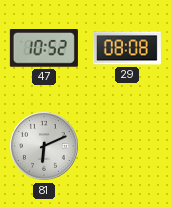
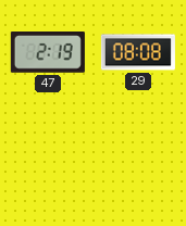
47: 10:52 -> 2:19 (48, 53)
81: 6:11 -> none (45, 147)
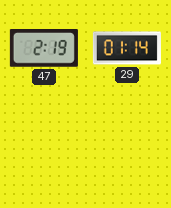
29: 08:08 -> 01:14 (127, 48)
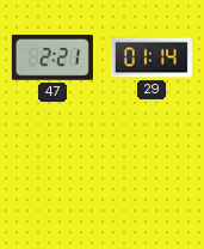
47: 2:19 -> 2:21 (52, 59)
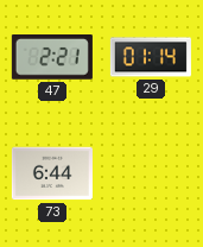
73: none -> 6:44 (52, 173)
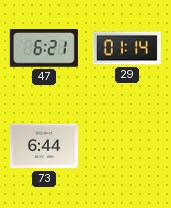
47: 2:21 -> 6:21 (44, 49)
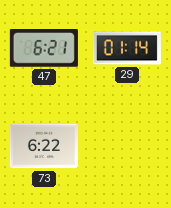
73: 6:44 -> 6:22 (44, 146)
